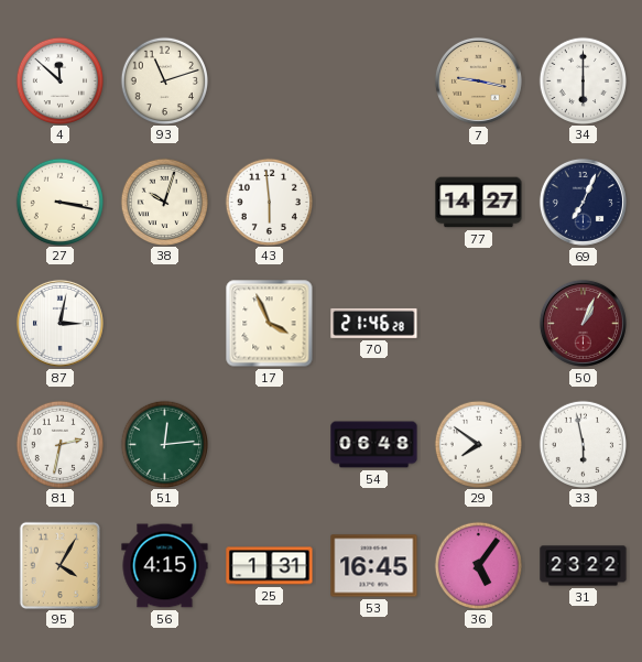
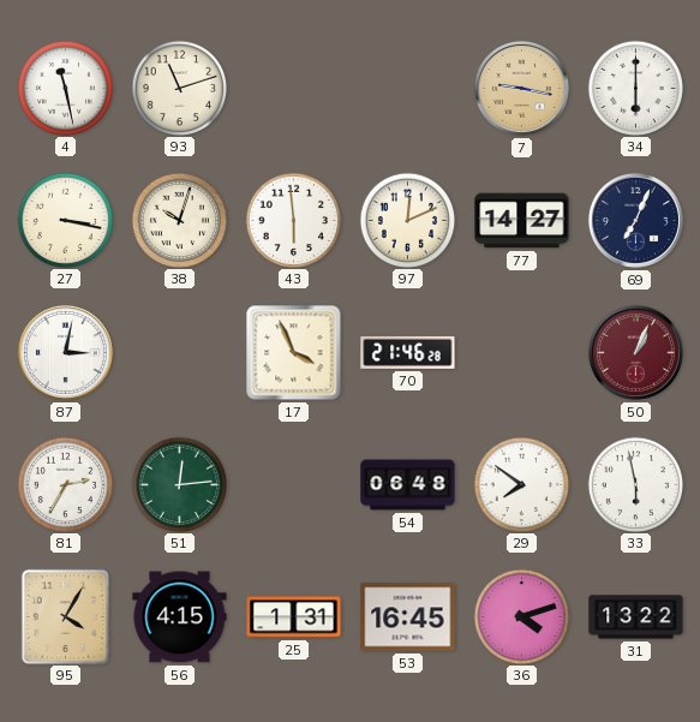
4: 11:52 -> 11:28 (65, 88)
97: none -> 12:11 (407, 220)
81: 2:32 -> 2:35 (65, 484)
36: 5:06 -> 4:12 (521, 616)
31: 23:22 -> 13:22 (636, 617)
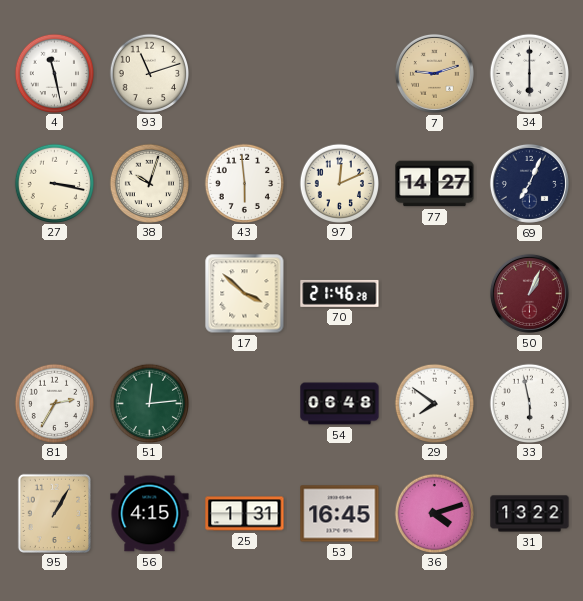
7: 9:17 -> 9:12 (434, 73)
87: 3:02 -> none (65, 352)
17: 3:56 -> 3:52 (245, 294)
95: 4:05 -> 1:05 (54, 513)
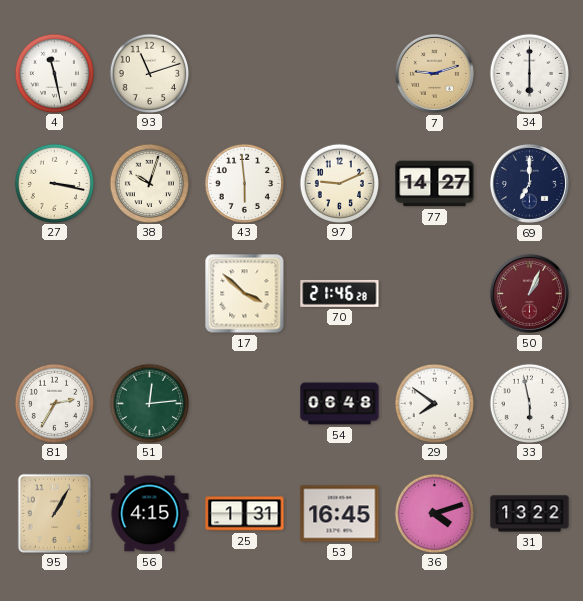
97: 12:11 -> 9:11 (339, 183)
69: 7:04 -> 7:00 (529, 183)
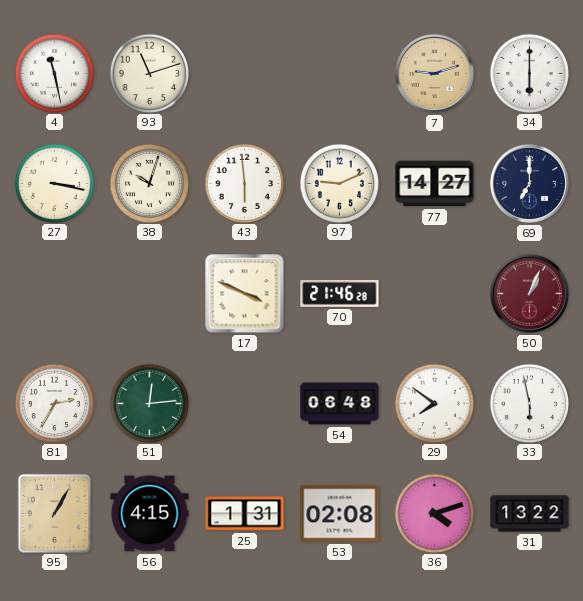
17: 3:52 -> 3:49 (245, 294)
53: 16:45 -> 02:08 (340, 514)
